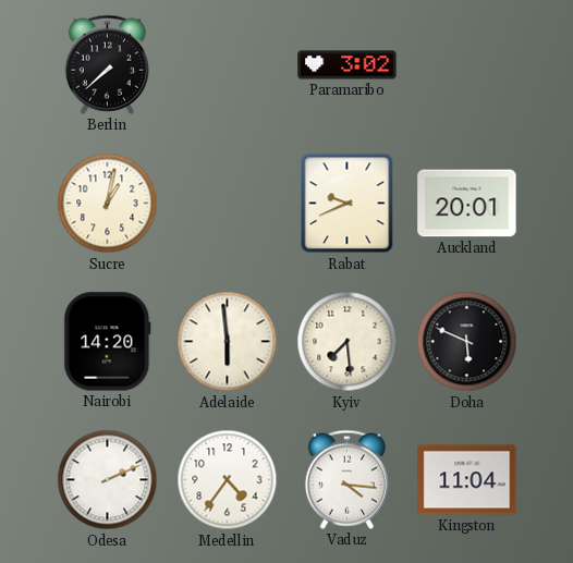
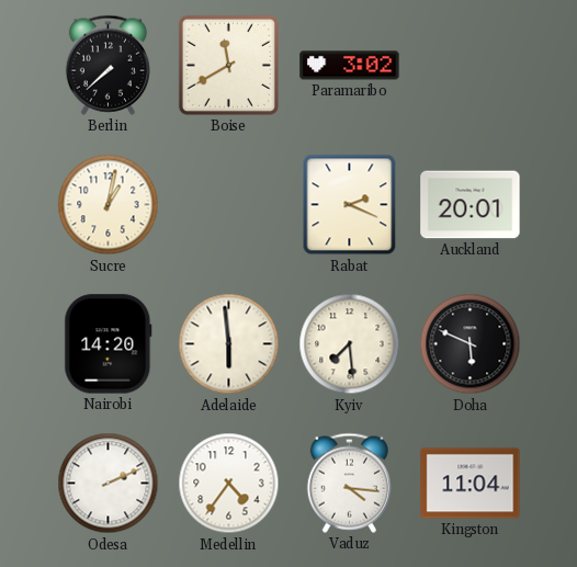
Boise: none -> 11:40 (228, 65)
Rabat: 9:41 -> 2:19 (350, 205)
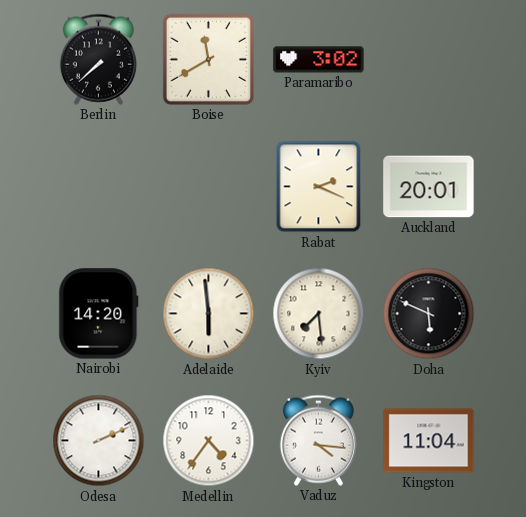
Sucre: 1:02 -> none (109, 205)
